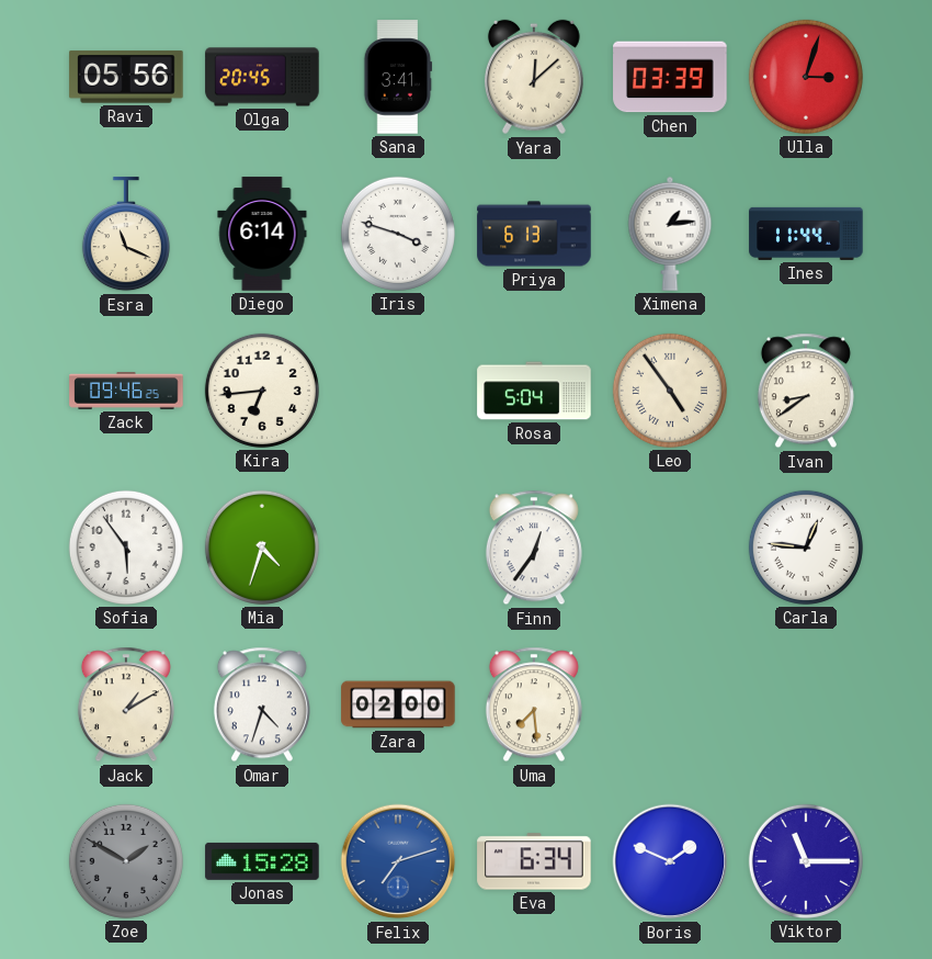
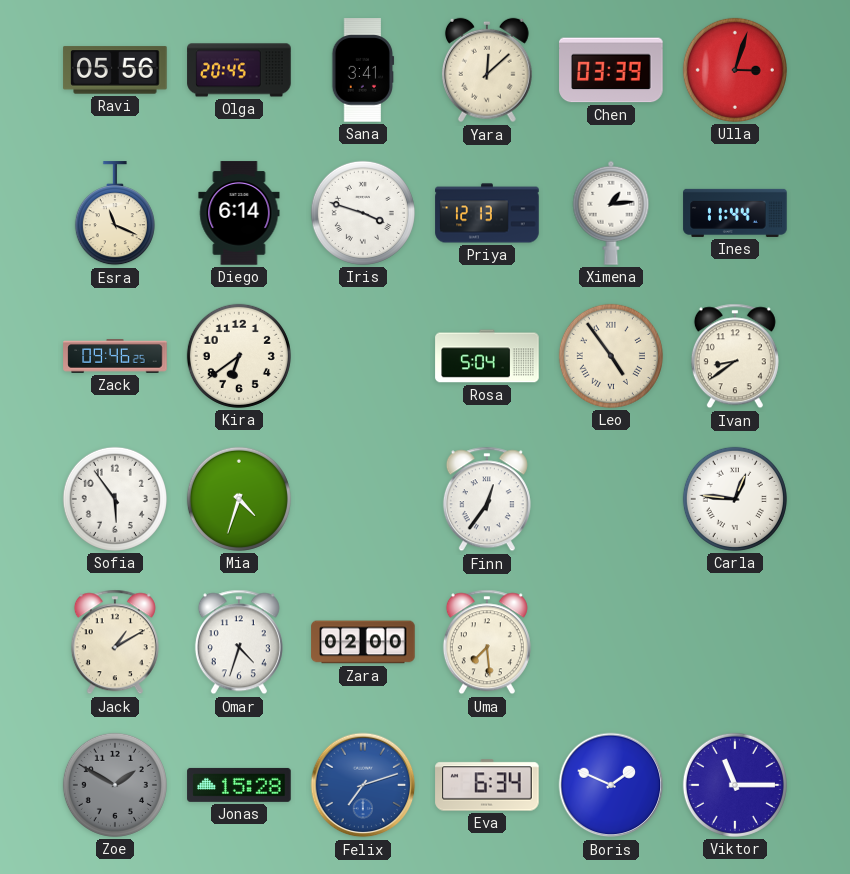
Priya: 6:13 -> 12:13 (487, 213)
Kira: 6:44 -> 6:39 (239, 356)
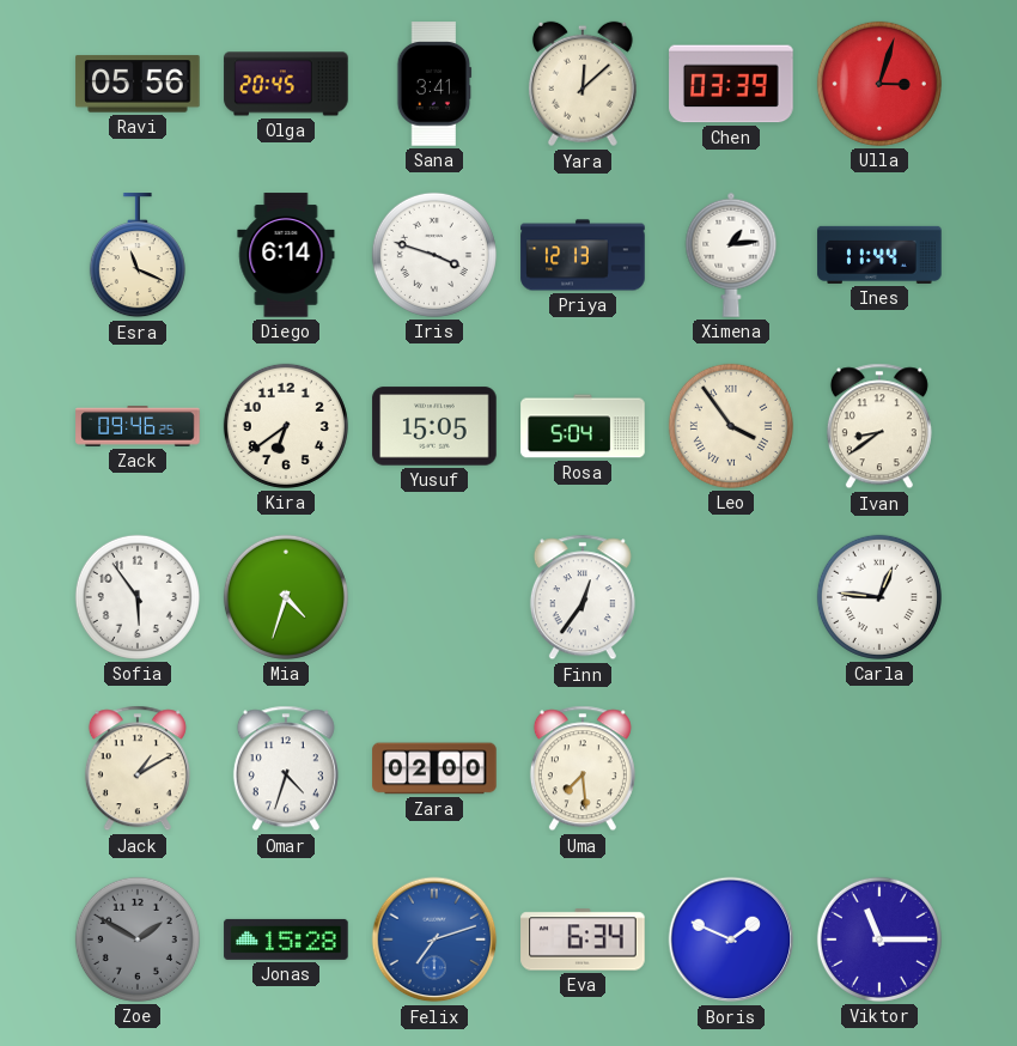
Yusuf: none -> 15:05 (434, 426)
Leo: 4:54 -> 3:54 (731, 426)
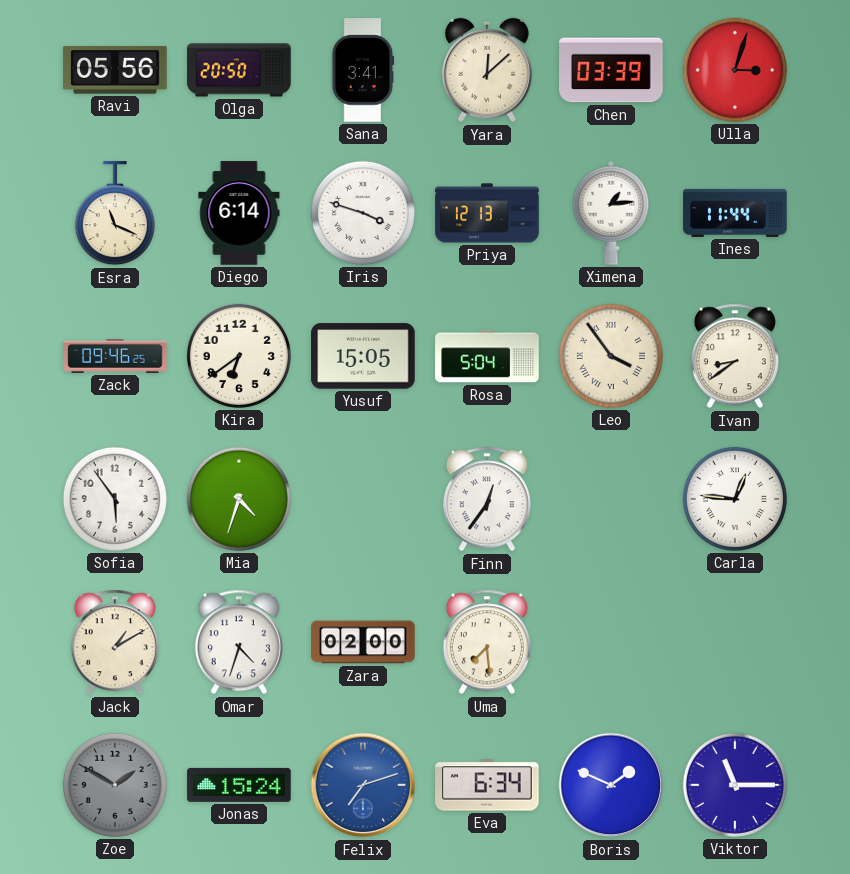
Olga: 20:45 -> 20:50 (239, 70)
Jonas: 15:28 -> 15:24 (239, 785)
